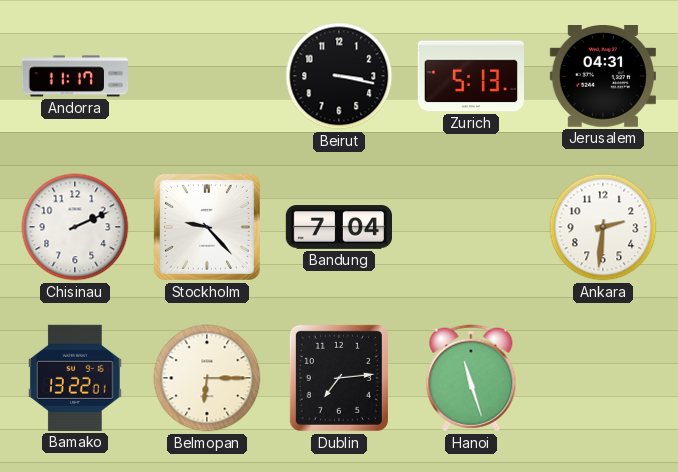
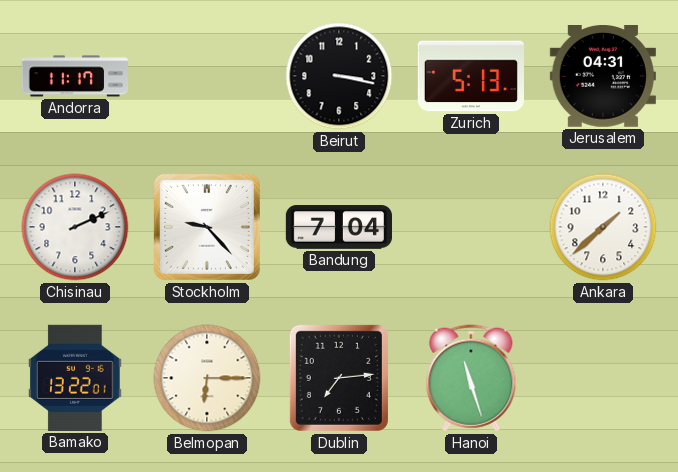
Ankara: 2:31 -> 1:38 (603, 227)
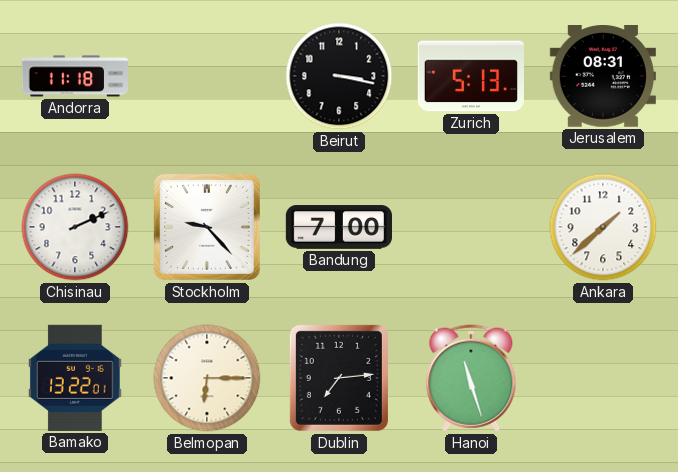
Andorra: 11:17 -> 11:18 (74, 76)
Jerusalem: 04:31 -> 08:31 (603, 77)
Bandung: 7:04 -> 7:00 (338, 227)
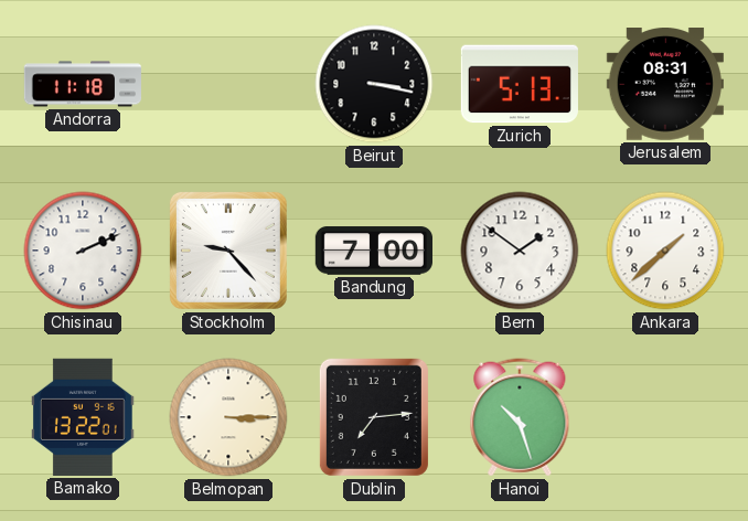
Bern: none -> 1:51 (520, 251)
Belmopan: 6:15 -> 3:15 (228, 417)
Hanoi: 11:27 -> 10:27 (520, 417)
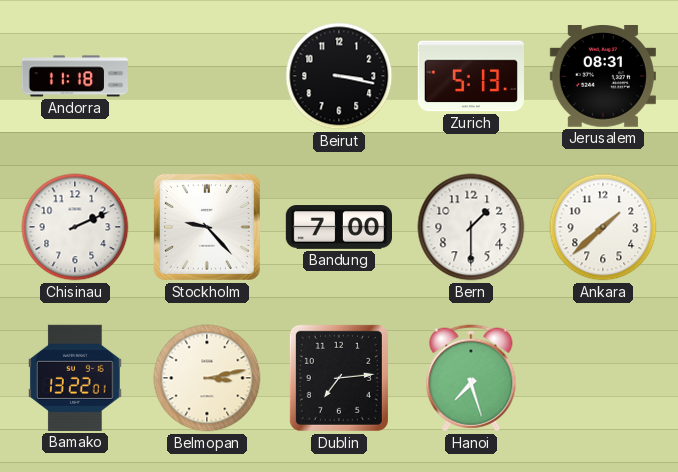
Bern: 1:51 -> 1:30 (471, 227)
Belmopan: 3:15 -> 3:13 (207, 378)
Hanoi: 10:27 -> 7:27 (471, 378)
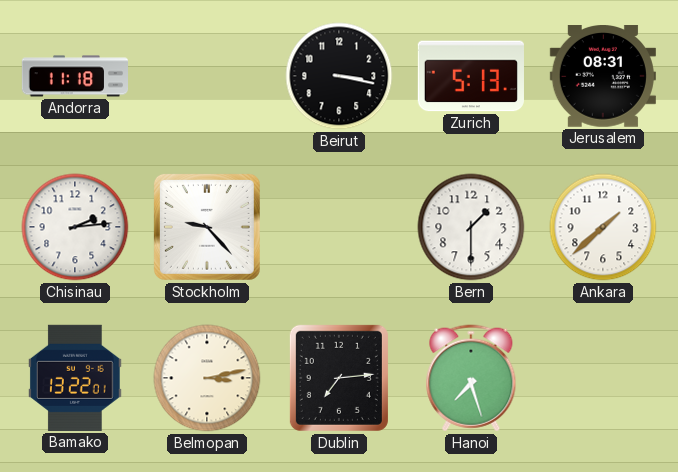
Chisinau: 2:11 -> 2:14 (75, 227)
Bandung: 7:00 -> none (338, 227)
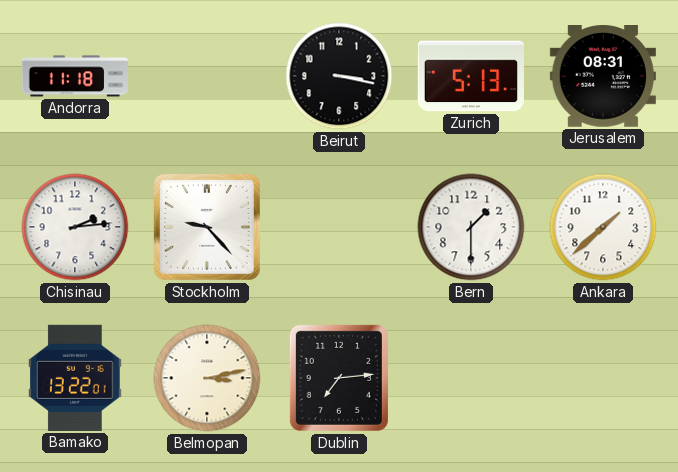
Hanoi: 7:27 -> none (471, 378)
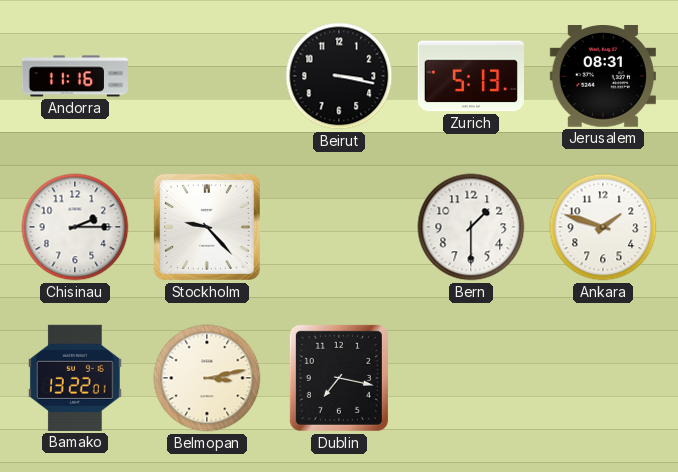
Andorra: 11:18 -> 11:16 (74, 76)
Chisinau: 2:14 -> 2:15 (75, 227)
Ankara: 1:38 -> 1:48 (603, 227)
Dublin: 7:14 -> 7:17 (339, 378)
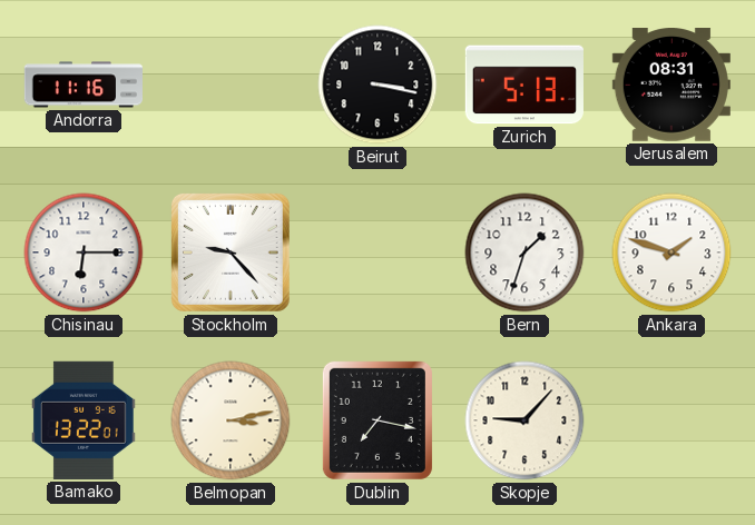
Chisinau: 2:15 -> 6:15 (84, 252)
Bern: 1:30 -> 1:33 (524, 252)
Skopje: none -> 9:07 (524, 420)
